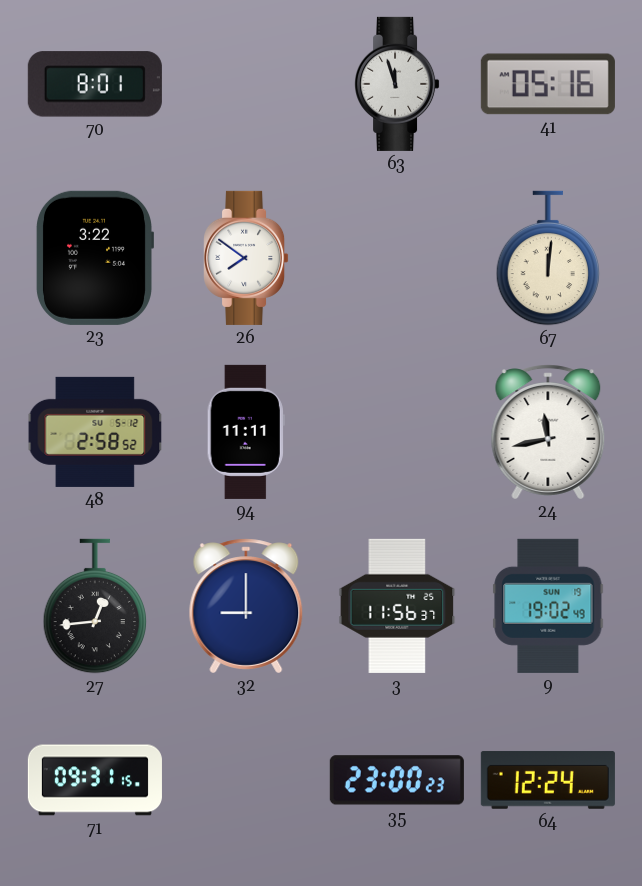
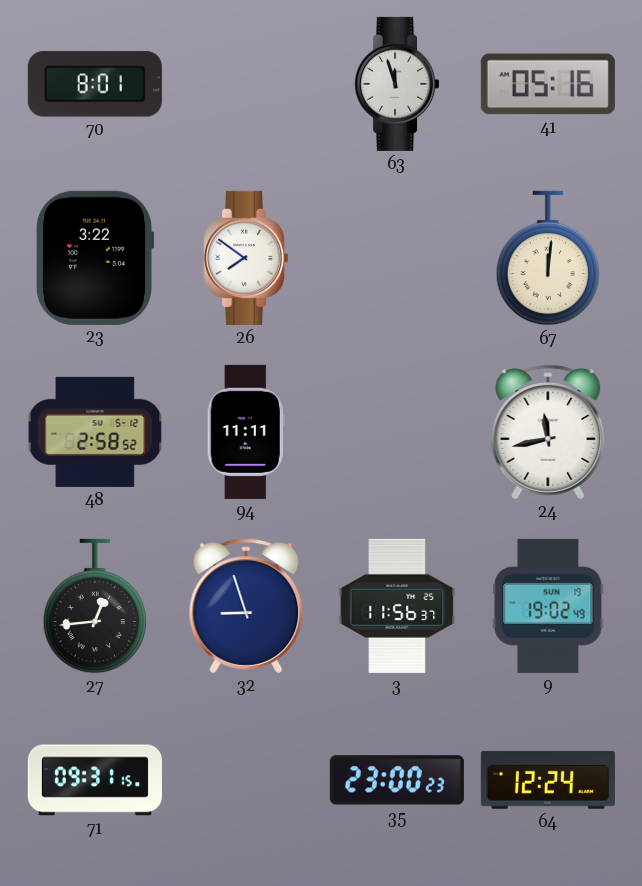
32: 9:00 -> 8:57 (246, 606)
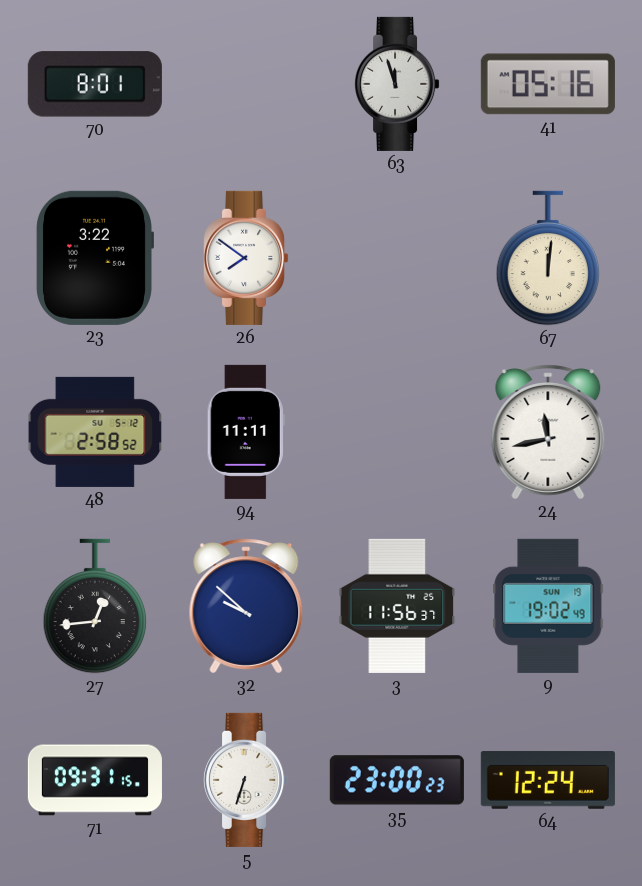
32: 8:57 -> 9:52 (246, 606)
5: none -> 6:33 (247, 780)
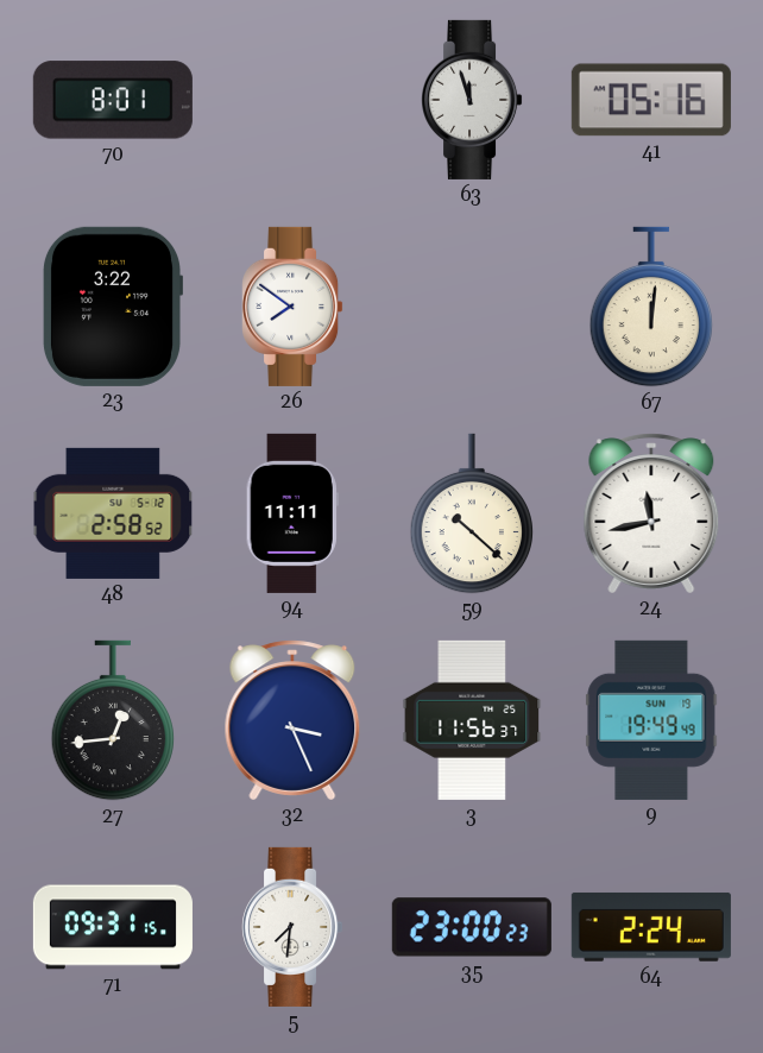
59: none -> 10:22 (472, 513)
32: 9:52 -> 3:26 (292, 720)
9: 19:02 -> 19:49 (651, 720)
5: 6:33 -> 7:31 (294, 927)
64: 12:24 -> 2:24 (651, 927)
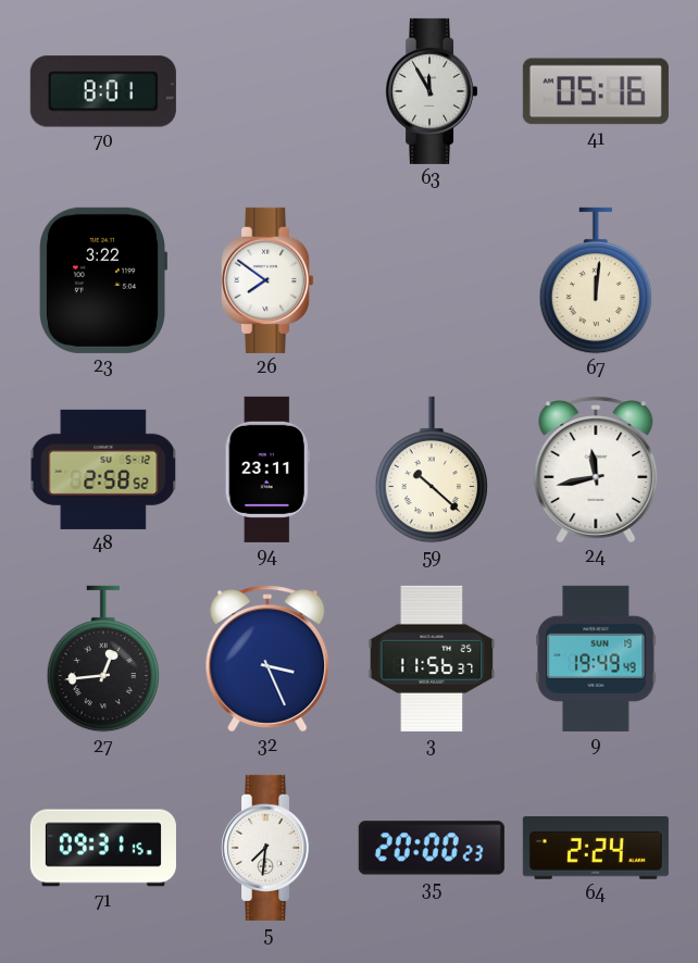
63: 11:57 -> 11:55 (433, 91)
94: 11:11 -> 23:11 (267, 470)
35: 23:00 -> 20:00 (432, 848)
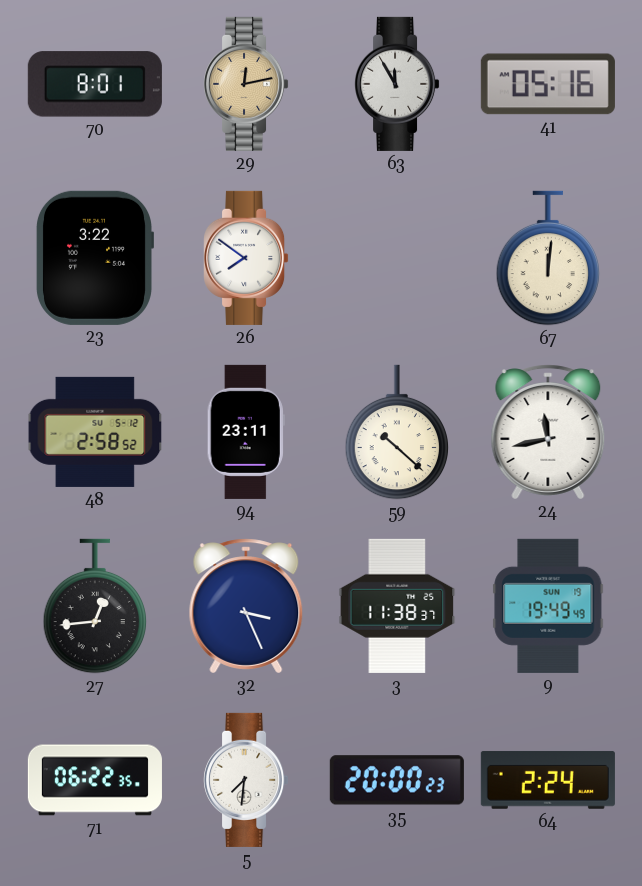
29: none -> 12:13 (247, 84)
3: 11:56 -> 11:38 (397, 606)
71: 09:31 -> 06:22 (95, 780)
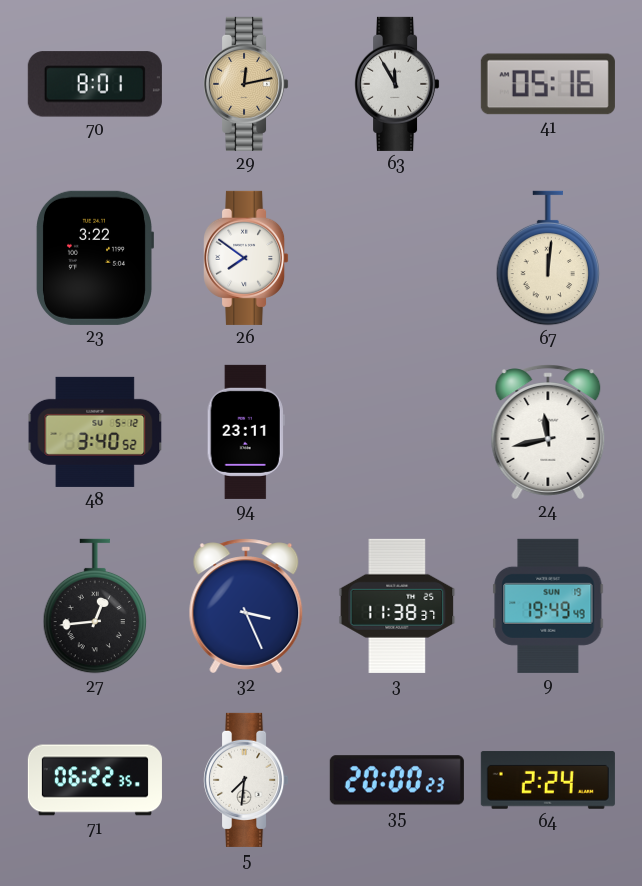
48: 2:58 -> 3:40 (95, 432)
59: 10:22 -> none (397, 432)
